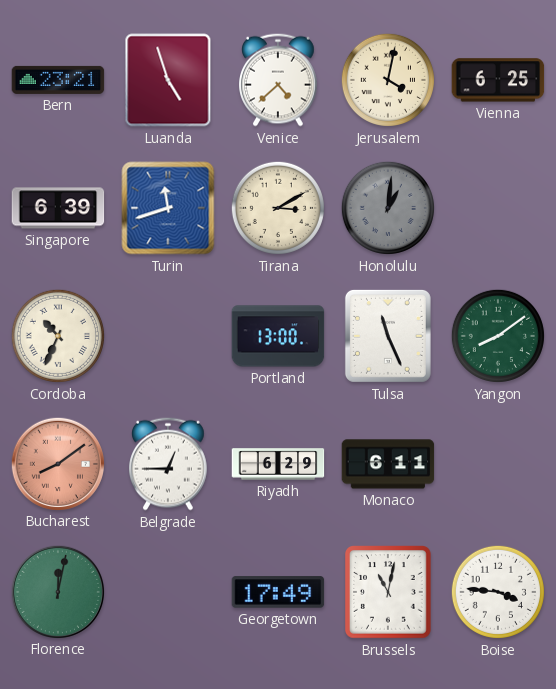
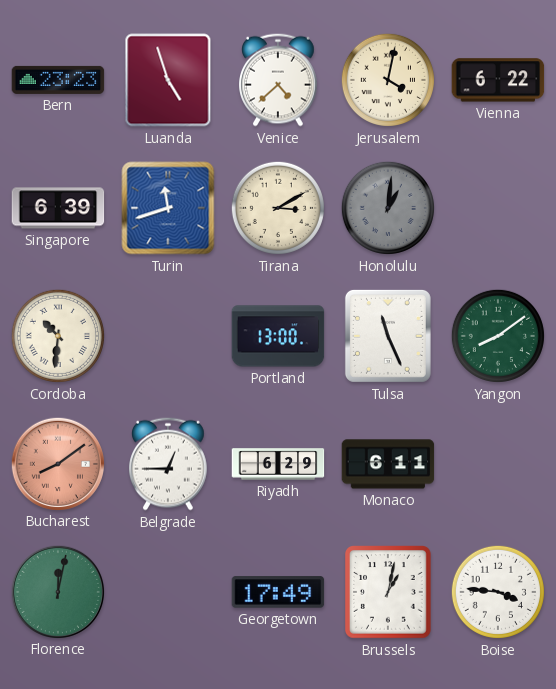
Bern: 23:21 -> 23:23 (58, 80)
Vienna: 6:25 -> 6:22 (498, 80)
Cordoba: 10:34 -> 10:31 (58, 336)
Brussels: 11:02 -> 1:02 (389, 592)
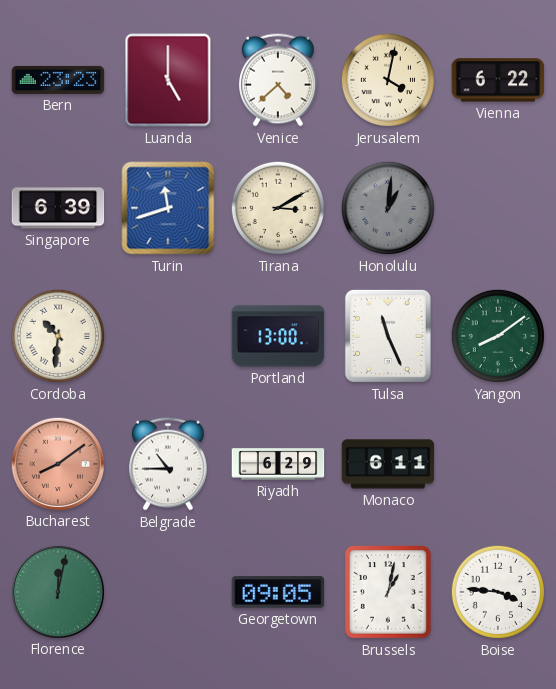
Luanda: 4:57 -> 5:00 (168, 80)
Belgrade: 12:45 -> 10:45 (169, 464)
Georgetown: 17:49 -> 09:05 (278, 592)
